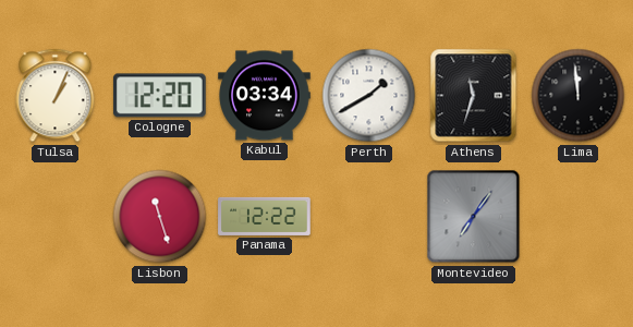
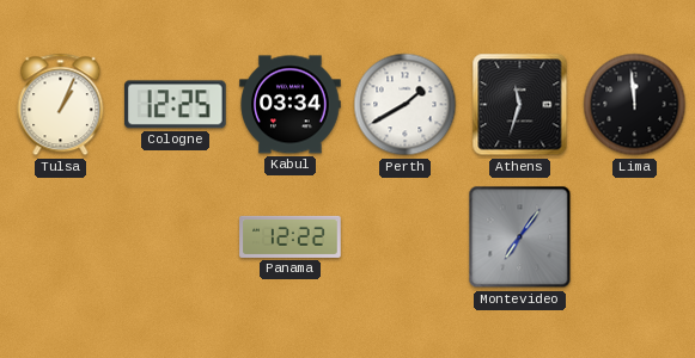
Cologne: 12:20 -> 12:25 (176, 105)
Lisbon: 11:27 -> none (160, 217)
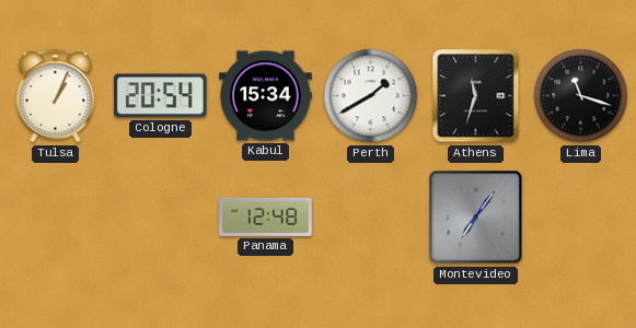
Cologne: 12:25 -> 20:54 (161, 96)
Kabul: 03:34 -> 15:34 (266, 96)
Lima: 11:59 -> 11:18 (581, 96)
Panama: 12:22 -> 12:48 (266, 216)
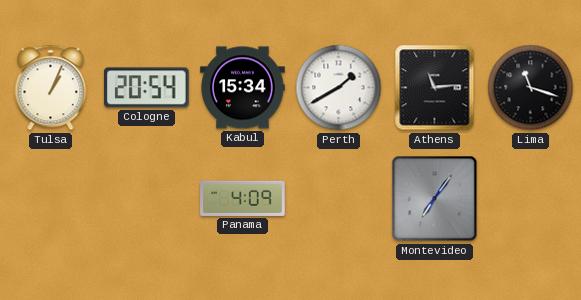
Athens: 11:33 -> 11:14 (435, 88)
Panama: 12:48 -> 4:09 (243, 198)
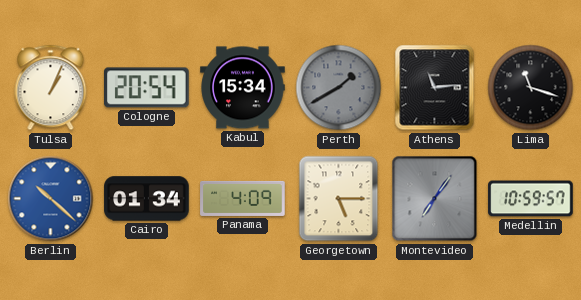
Perth dial: white -> grey (339, 88)
Berlin: none -> 10:22 (51, 199)
Cairo: none -> 01:34 (147, 199)
Georgetown: none -> 5:15 (339, 199)
Medellin: none -> 10:59 (531, 199)
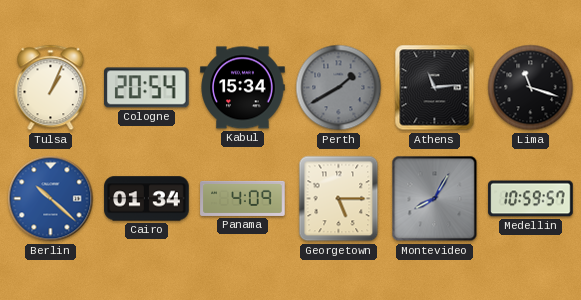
Montevideo: 7:06 -> 8:05 (435, 199)
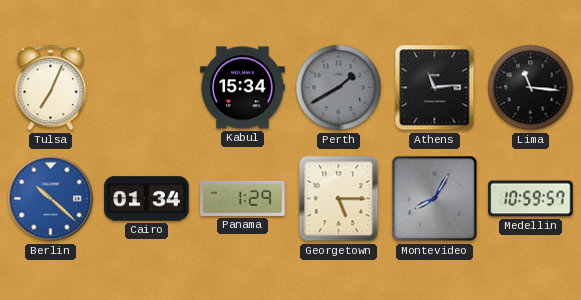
Tulsa: 1:04 -> 7:04 (51, 88)
Cologne: 20:54 -> none (147, 88)
Lima: 11:18 -> 11:16 (531, 88)
Panama: 4:09 -> 1:29 (243, 198)
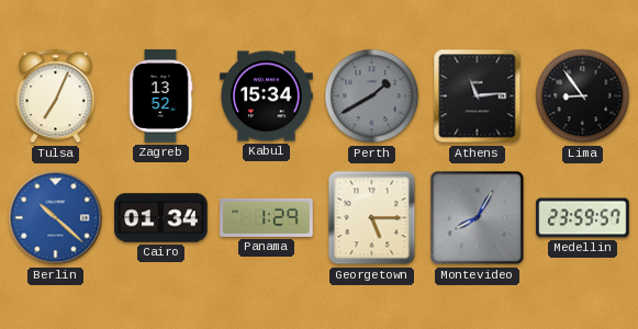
Zagreb: none -> 13:52 (160, 97)
Lima: 11:16 -> 8:54 (583, 97)
Medellin: 10:59 -> 23:59 (583, 218)
